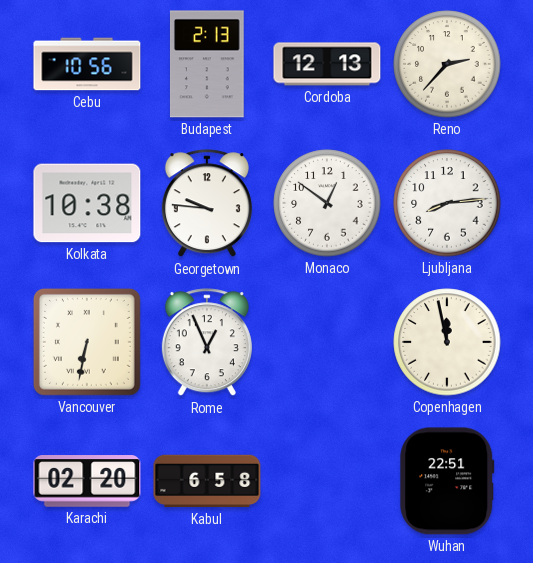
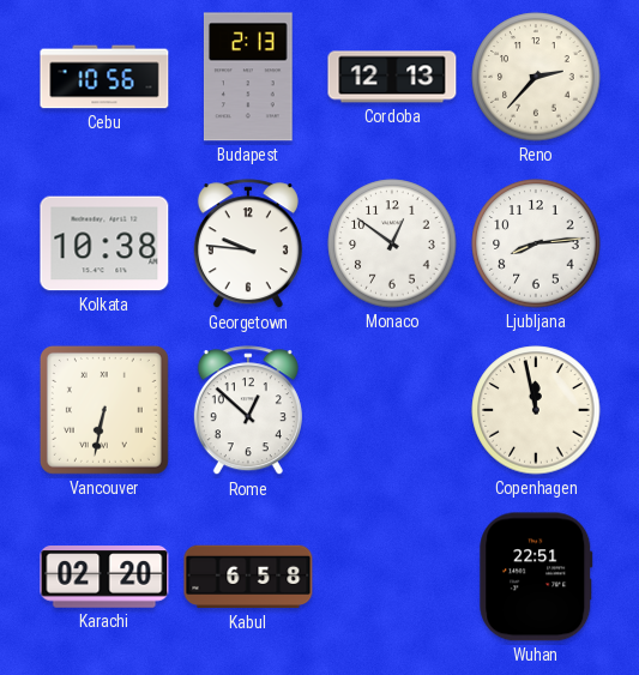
Rome: 12:56 -> 12:52 (248, 411)
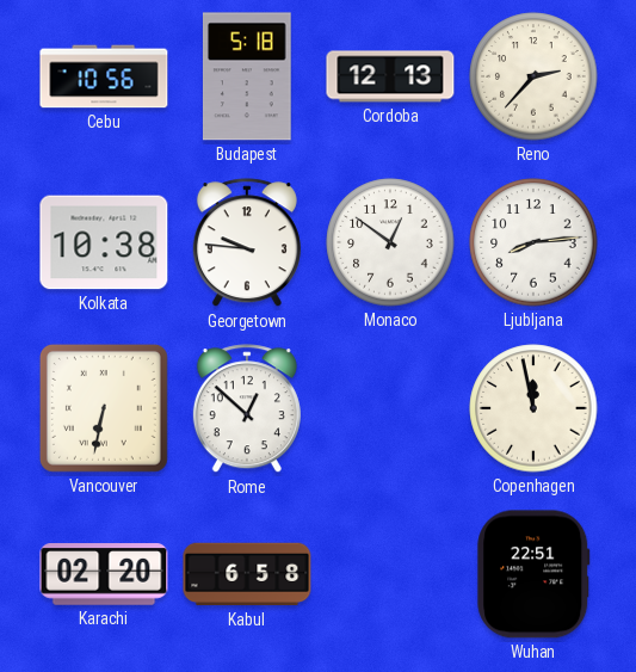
Budapest: 2:13 -> 5:18 (247, 76)
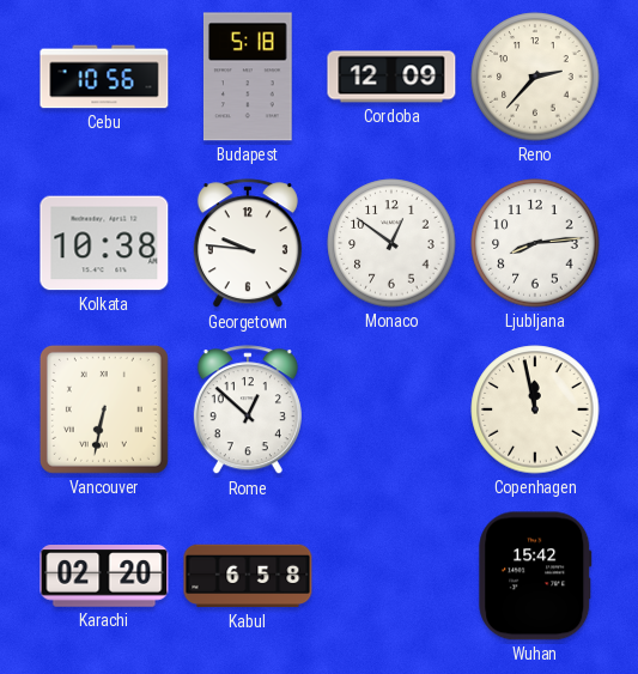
Cordoba: 12:13 -> 12:09 (391, 77)
Wuhan: 22:51 -> 15:42 (535, 576)
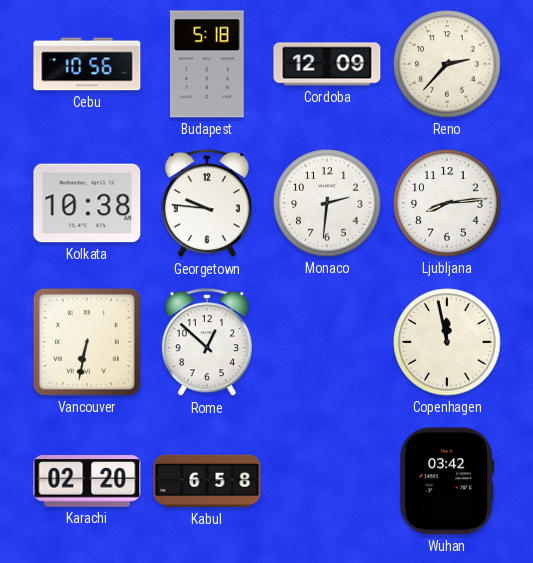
Monaco: 12:51 -> 2:31 (327, 203)
Wuhan: 15:42 -> 03:42 (447, 481)
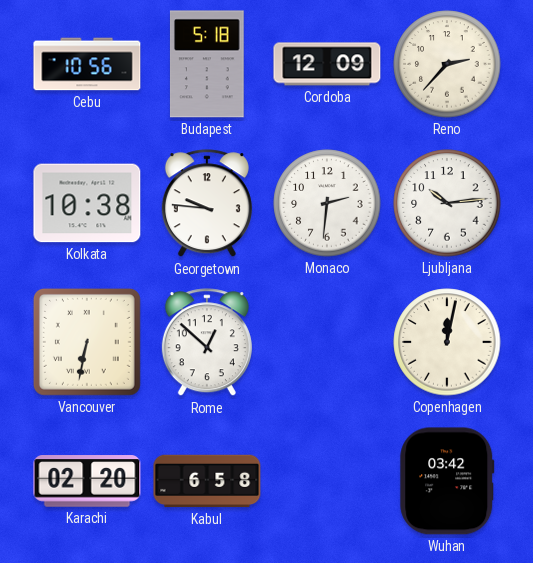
Ljubljana: 8:14 -> 10:14 (447, 203)
Copenhagen: 11:58 -> 12:02 (447, 342)
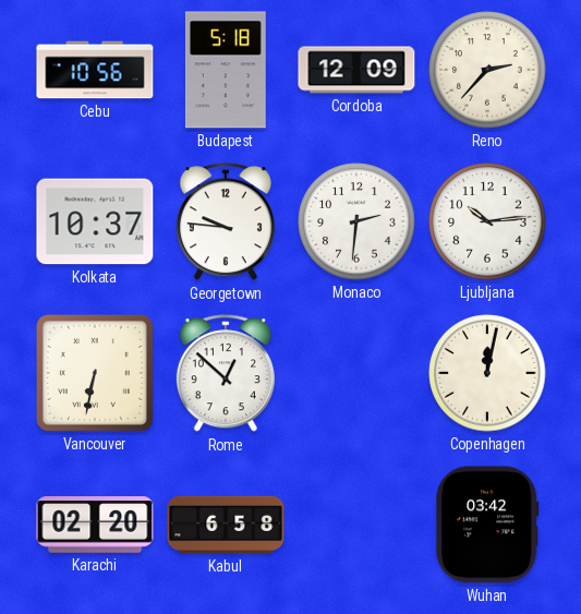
Kolkata: 10:38 -> 10:37 (95, 221)
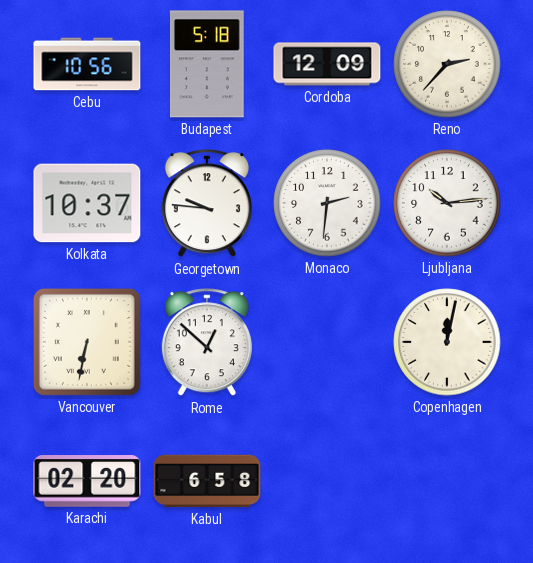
Wuhan: 03:42 -> none (487, 525)
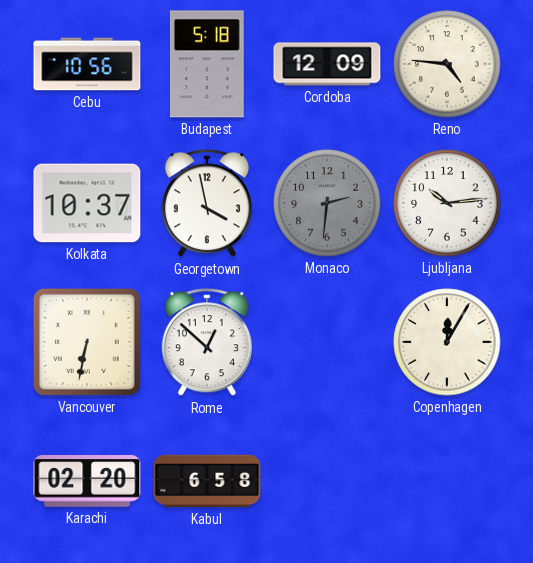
Reno: 2:37 -> 4:46 (447, 64)
Georgetown: 9:46 -> 3:58 (207, 204)
Monaco dial: white -> grey (327, 203)
Copenhagen: 12:02 -> 12:05 (447, 342)
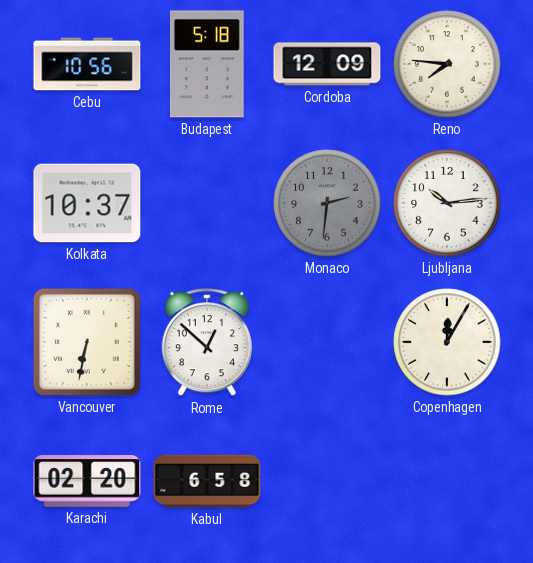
Reno: 4:46 -> 7:46 (447, 64)
Georgetown: 3:58 -> none (207, 204)
